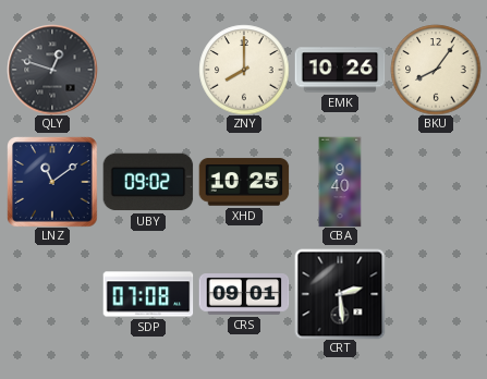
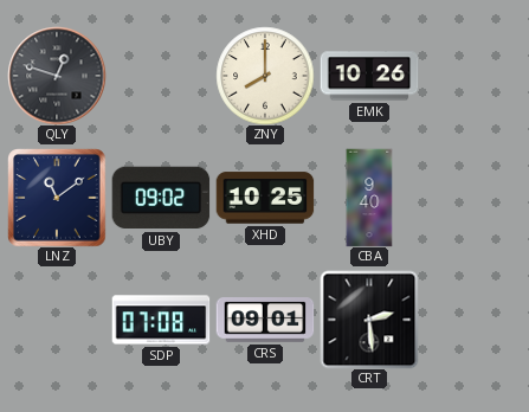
BKU: 8:06 -> none (436, 70)
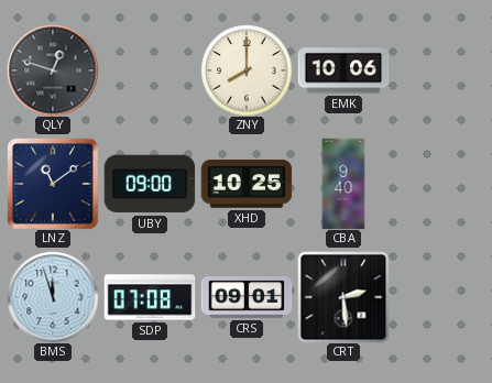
EMK: 10:26 -> 10:06 (343, 70)
UBY: 09:02 -> 09:00 (150, 184)
BMS: none -> 11:57 (53, 297)
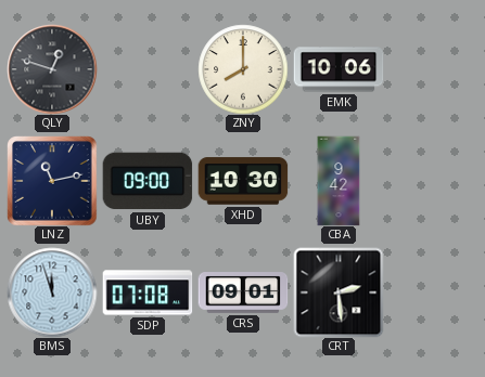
LNZ: 11:09 -> 11:13 (52, 181)
XHD: 10:25 -> 10:30 (243, 181)
CBA: 9:40 -> 9:42 (339, 181)
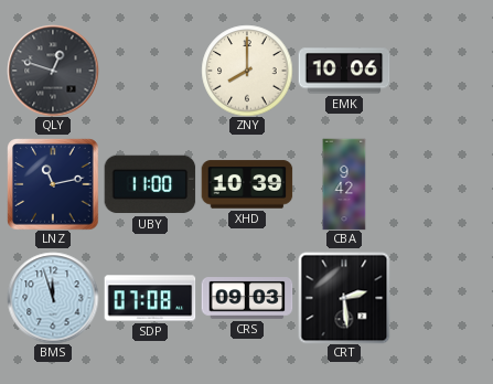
UBY: 09:00 -> 11:00 (150, 184)
XHD: 10:30 -> 10:39 (247, 184)
CRS: 09:01 -> 09:03 (247, 298)
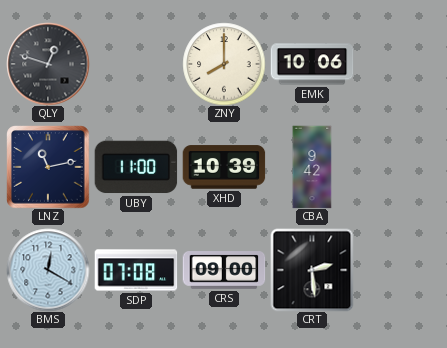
BMS: 11:57 -> 12:20 (48, 270)
CRS: 09:03 -> 09:00 (224, 270)
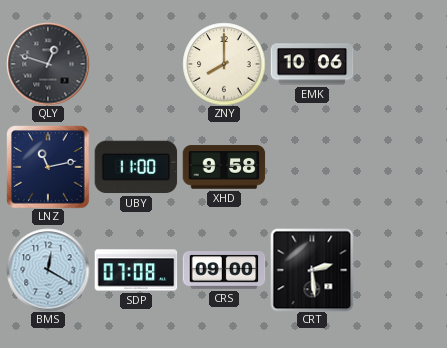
XHD: 10:39 -> 9:58 (224, 167)
CBA: 9:42 -> none (312, 167)
